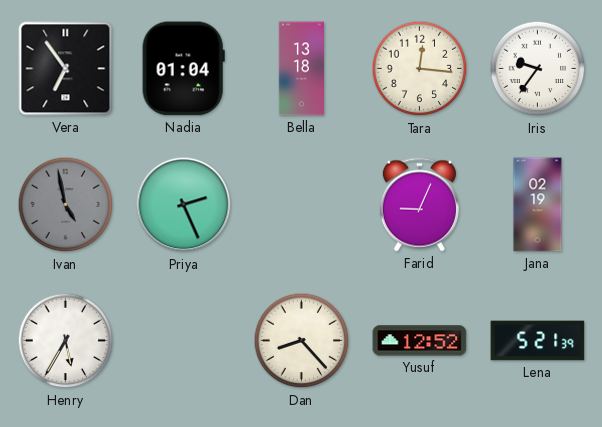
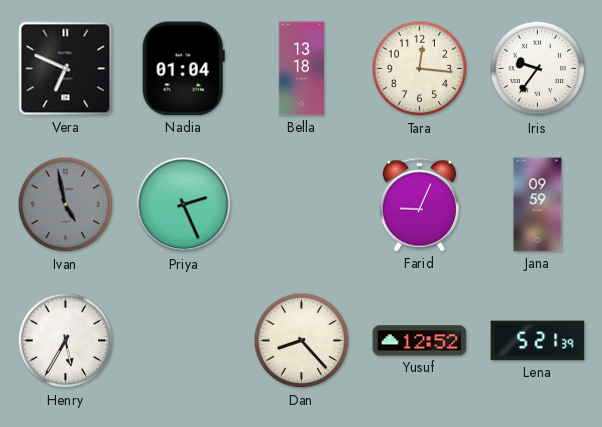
Vera: 6:54 -> 6:49 (66, 69)
Jana: 02:19 -> 09:59 (538, 205)
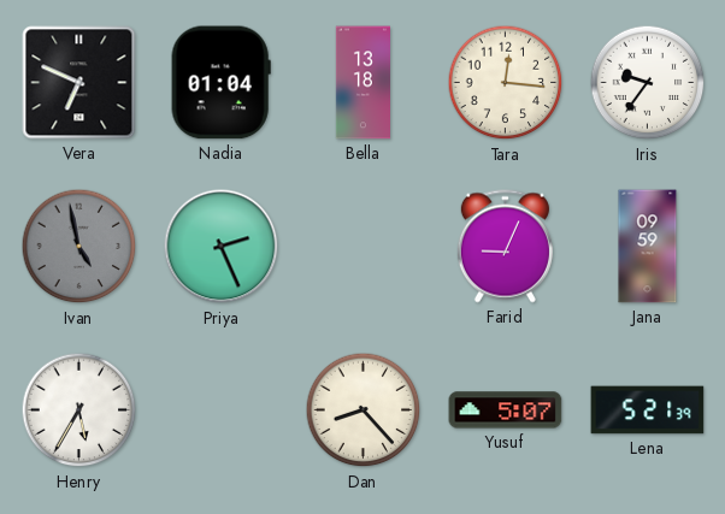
Yusuf: 12:52 -> 5:07 (506, 410)
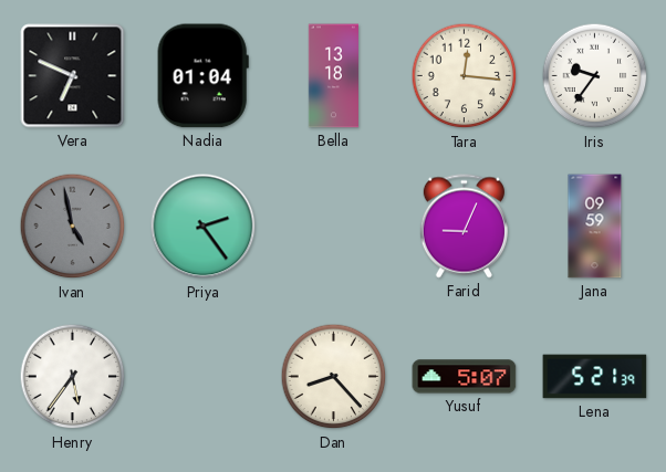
Priya: 2:26 -> 2:24 (204, 227)
Henry: 5:35 -> 5:36 (73, 377)
